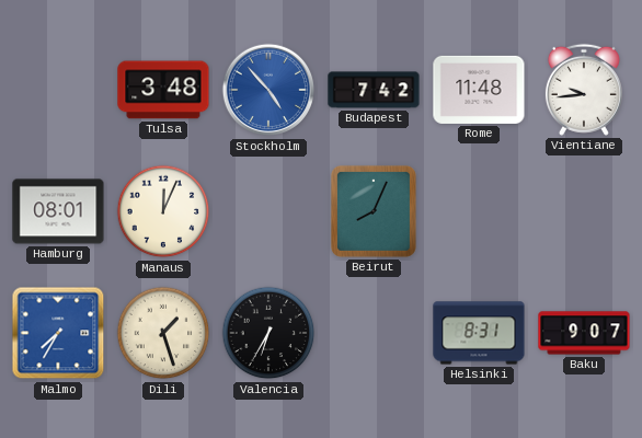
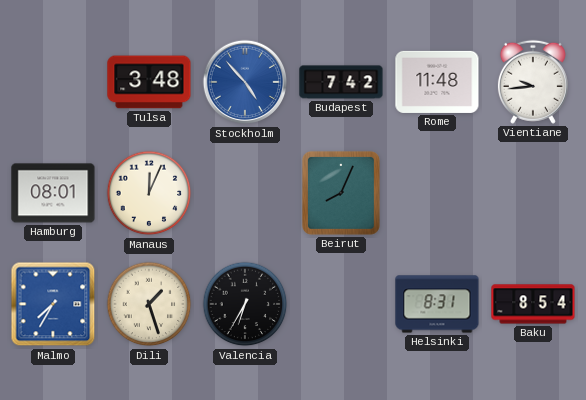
Baku: 9:07 -> 8:54 (533, 304)
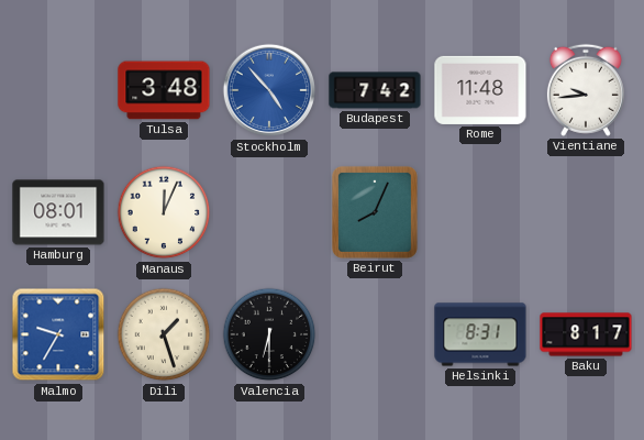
Malmo: 7:35 -> 9:35 (58, 334)
Valencia: 6:35 -> 6:30 (269, 334)
Baku: 8:54 -> 8:17 (586, 334)
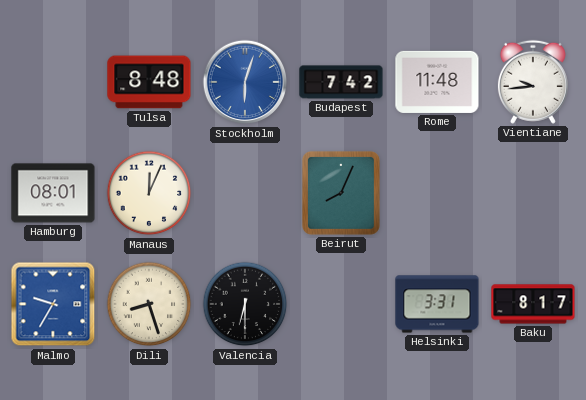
Tulsa: 3:48 -> 8:48 (149, 82)
Stockholm: 4:53 -> 6:03 (245, 82)
Dili: 1:27 -> 8:27 (149, 304)
Helsinki: 8:31 -> 3:31 (437, 304)
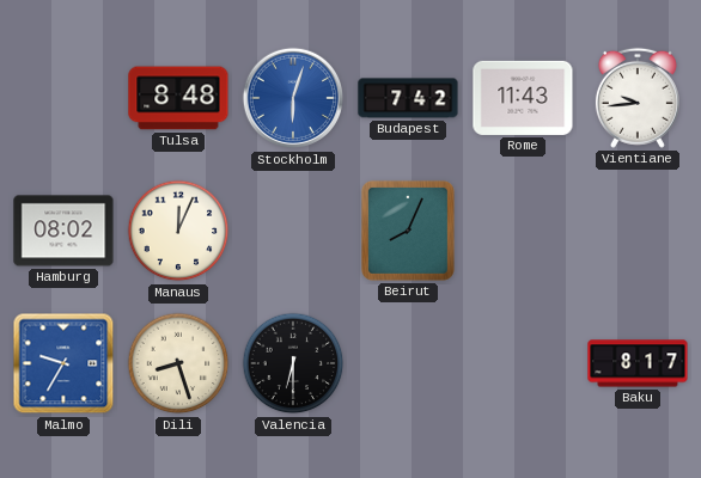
Rome: 11:48 -> 11:43 (523, 98)
Hamburg: 08:01 -> 08:02 (63, 231)
Helsinki: 3:31 -> none (437, 304)
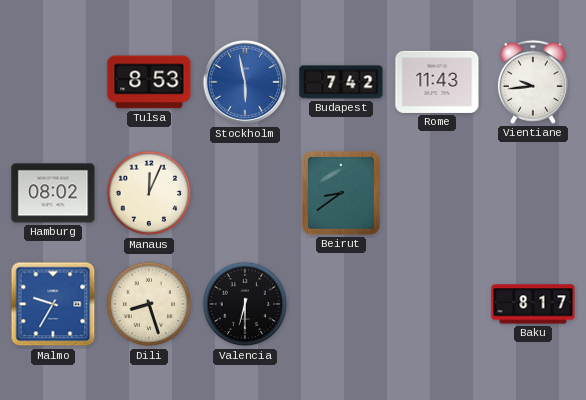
Tulsa: 8:48 -> 8:53 (149, 82)
Stockholm: 6:03 -> 5:58 (245, 82)
Beirut: 8:04 -> 8:39 (341, 193)
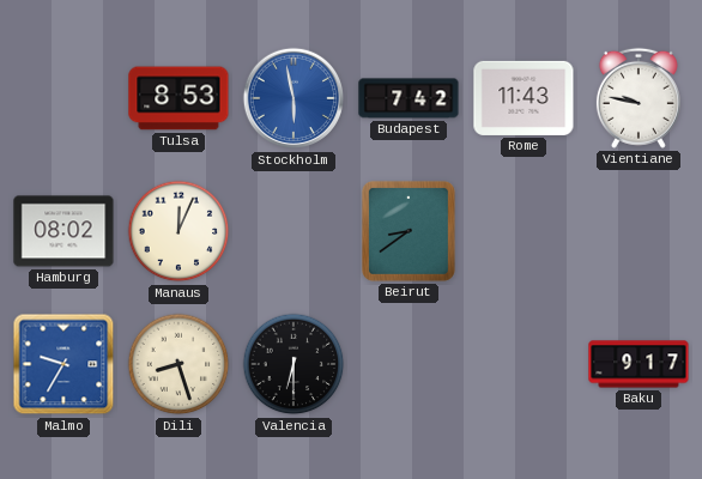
Vientiane: 9:44 -> 9:47 (639, 98)
Baku: 8:17 -> 9:17 (639, 364)
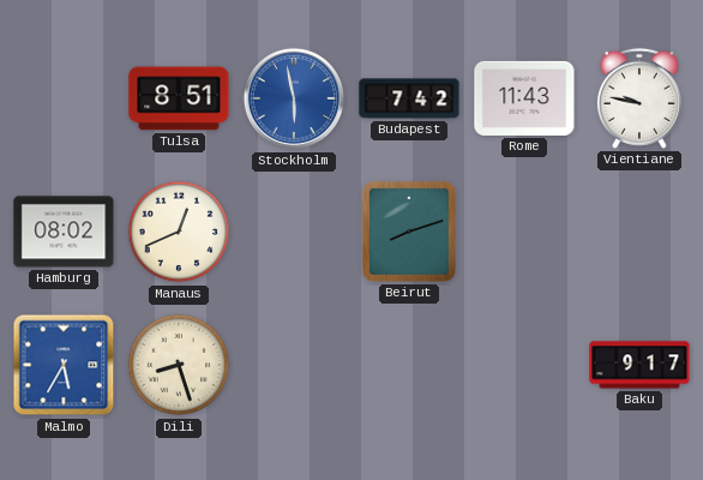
Tulsa: 8:53 -> 8:51 (179, 98)
Manaus: 12:04 -> 12:41 (179, 232)
Beirut: 8:39 -> 8:12 (409, 232)
Malmo: 9:35 -> 5:35 (64, 365)
Valencia: 6:30 -> none (293, 364)
